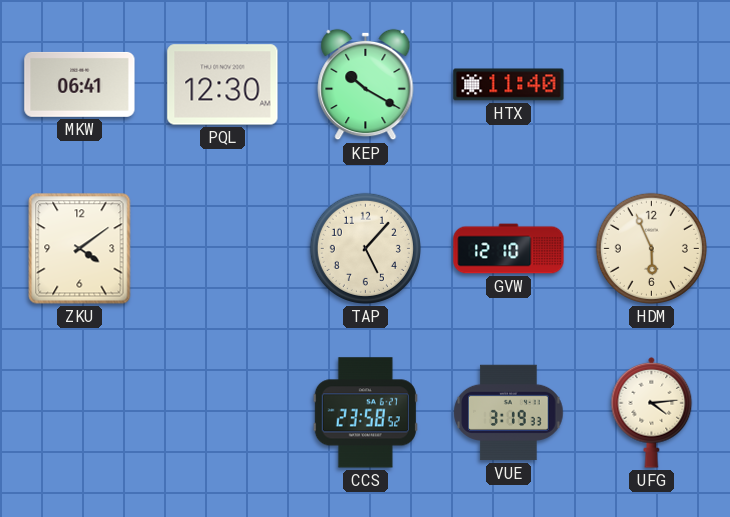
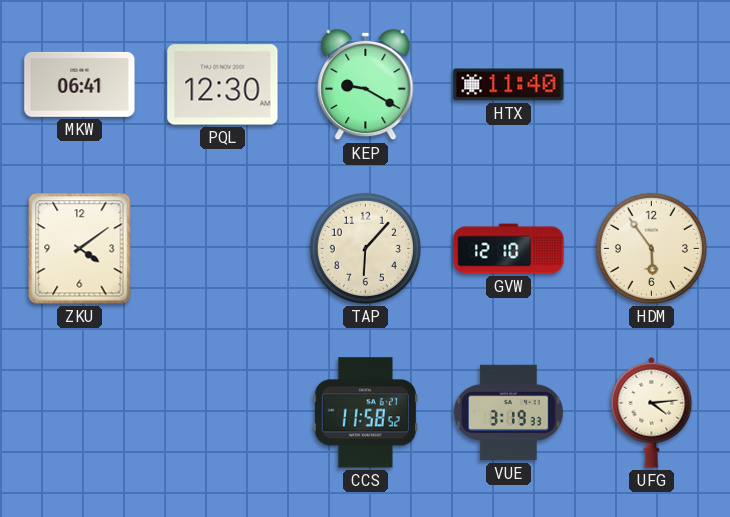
KEP: 10:20 -> 9:20 (366, 85)
TAP: 5:07 -> 6:07 (365, 248)
HDM: 5:56 -> 5:54 (651, 248)
CCS: 23:58 -> 11:58 (365, 413)
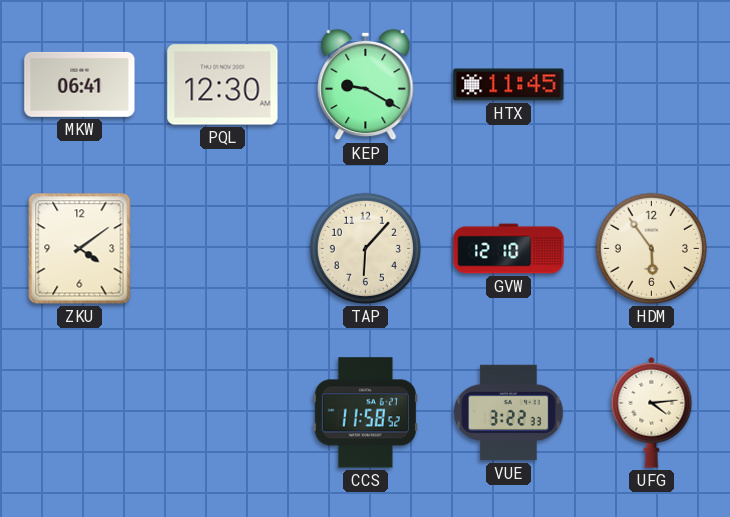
HTX: 11:40 -> 11:45 (509, 85)
VUE: 3:19 -> 3:22 (509, 413)
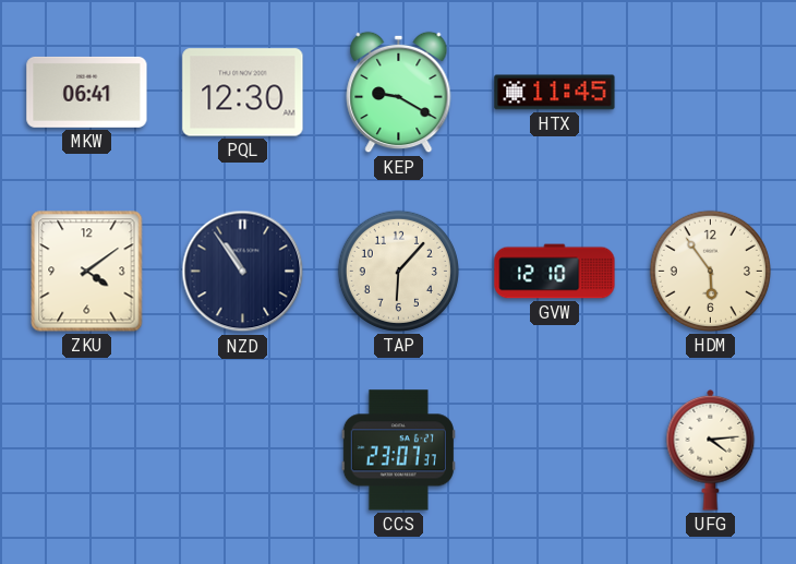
NZD: none -> 10:54 (243, 272)
CCS: 11:58 -> 23:07 (398, 451)
VUE: 3:22 -> none (509, 413)
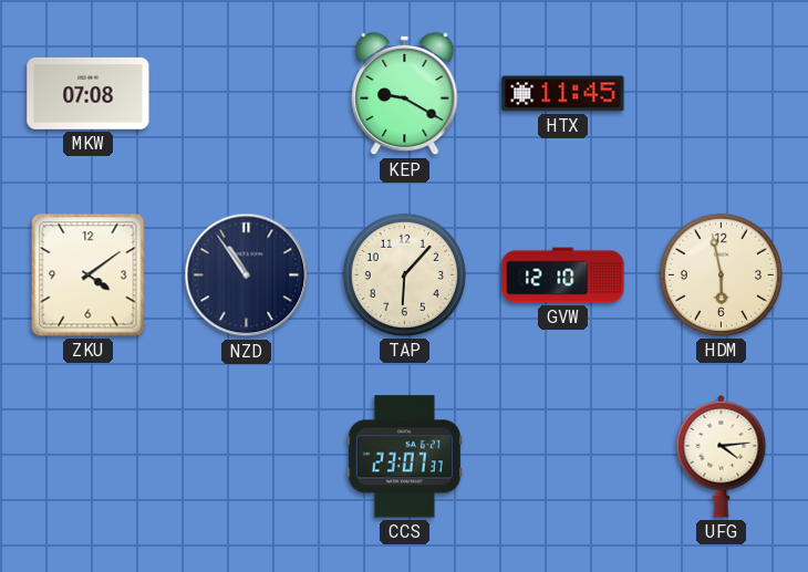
MKW: 06:41 -> 07:08 (89, 93)
PQL: 12:30 -> none (243, 93)
HDM: 5:54 -> 5:58 (721, 274)
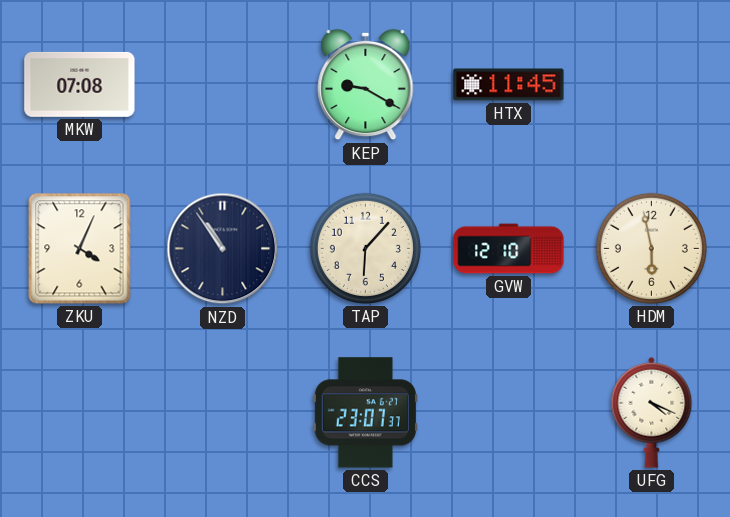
ZKU: 4:09 -> 4:04 (80, 249)
UFG: 4:14 -> 4:19 (652, 412)
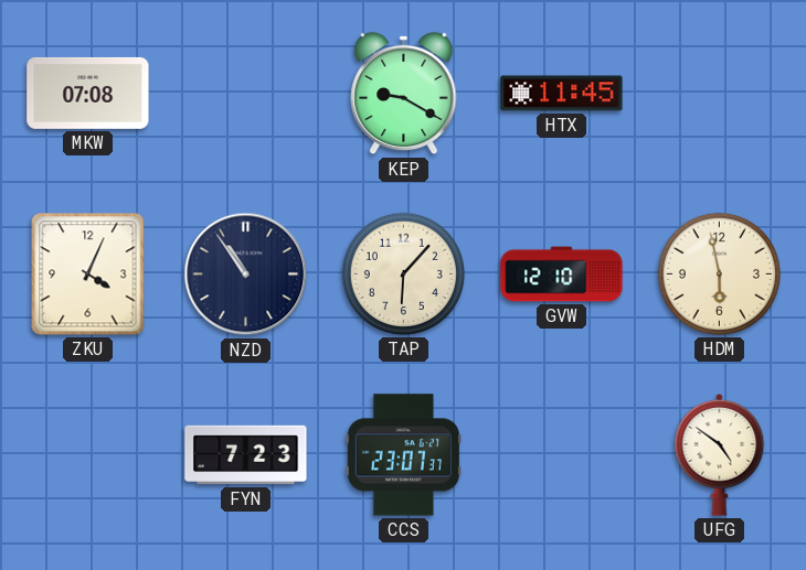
FYN: none -> 7:23 (246, 455)
UFG: 4:19 -> 4:51 (720, 454)
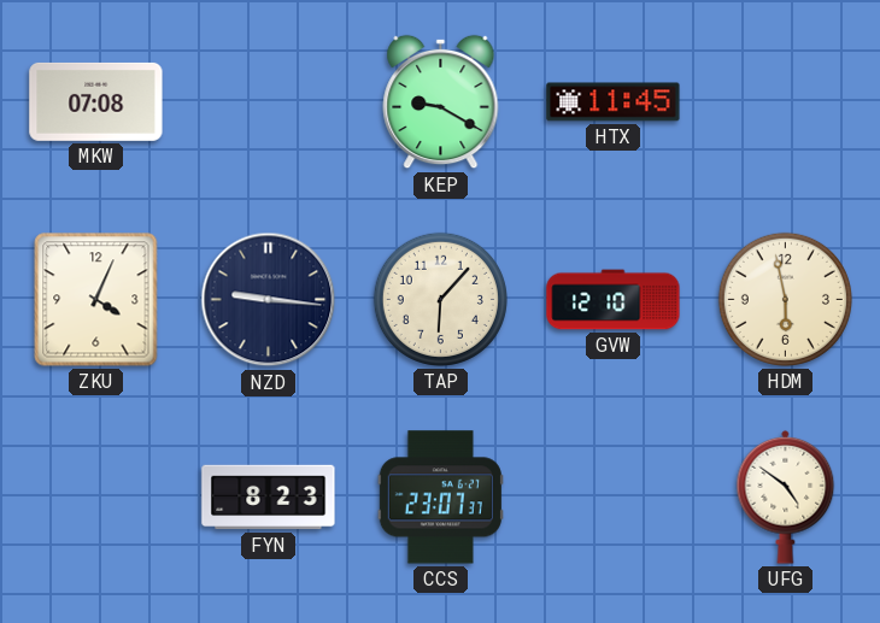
NZD: 10:54 -> 9:16 (269, 300)
FYN: 7:23 -> 8:23 (269, 498)
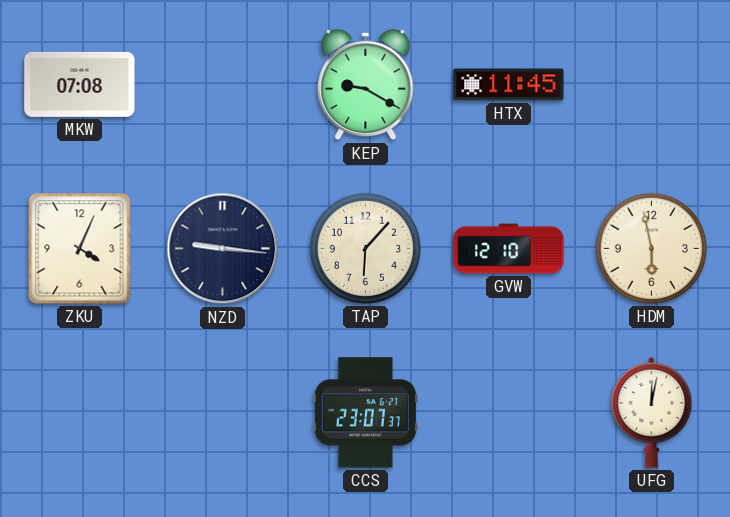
FYN: 8:23 -> none (269, 498)
UFG: 4:51 -> 12:02 (652, 412)
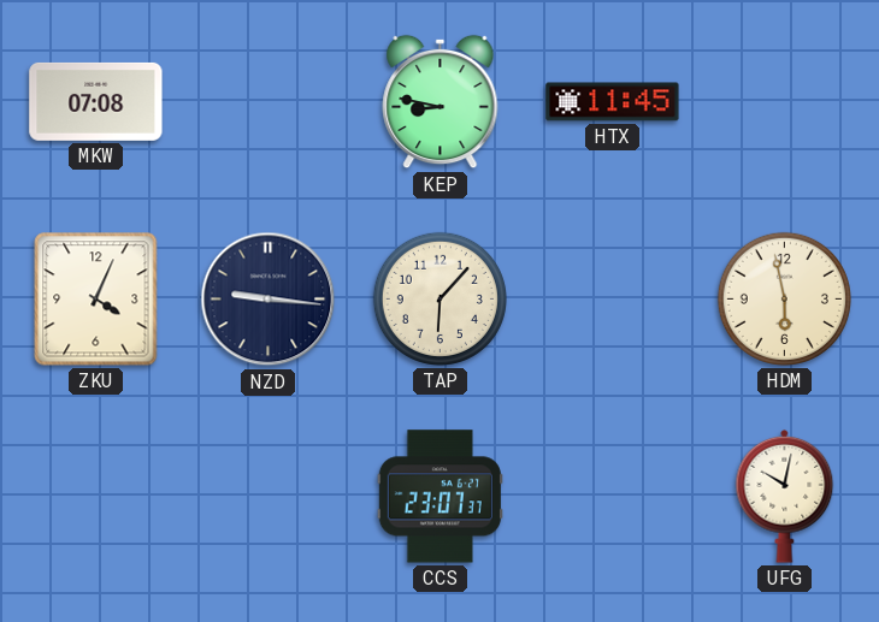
KEP: 9:20 -> 8:47 (441, 102)
GVW: 12:10 -> none (509, 249)
UFG: 12:02 -> 10:02 (785, 496)
